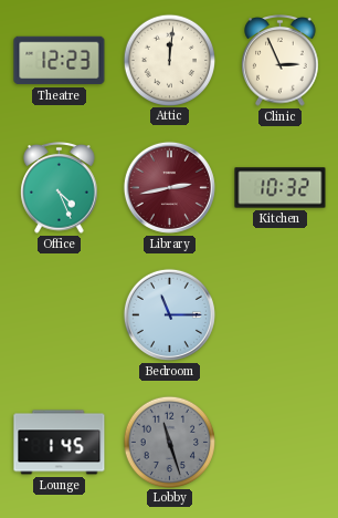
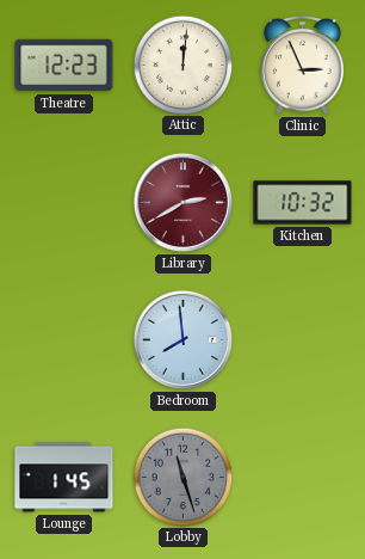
Office: 4:26 -> none (60, 188)
Library: 2:43 -> 2:40 (182, 202)
Bedroom: 11:15 -> 7:59 (182, 339)
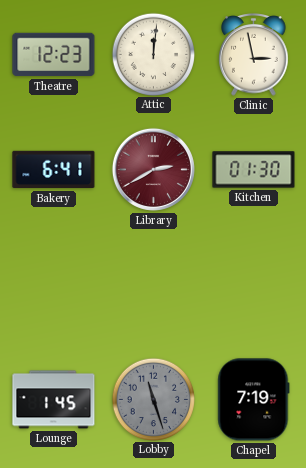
Clinic: 2:56 -> 2:58 (254, 55)
Bakery: none -> 6:41 (54, 170)
Kitchen: 10:32 -> 01:30 (254, 170)
Bedroom: 7:59 -> none (182, 339)
Chapel: none -> 7:19 (254, 400)
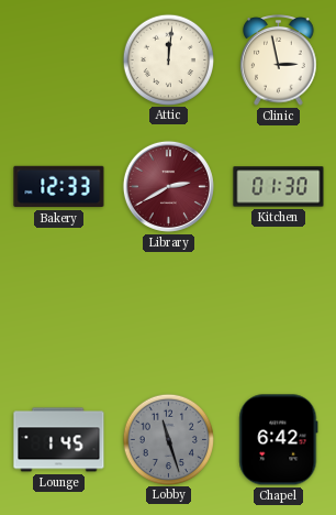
Theatre: 12:23 -> none (54, 55)
Bakery: 6:41 -> 12:33 (59, 187)
Chapel: 7:19 -> 6:42 (279, 440)
